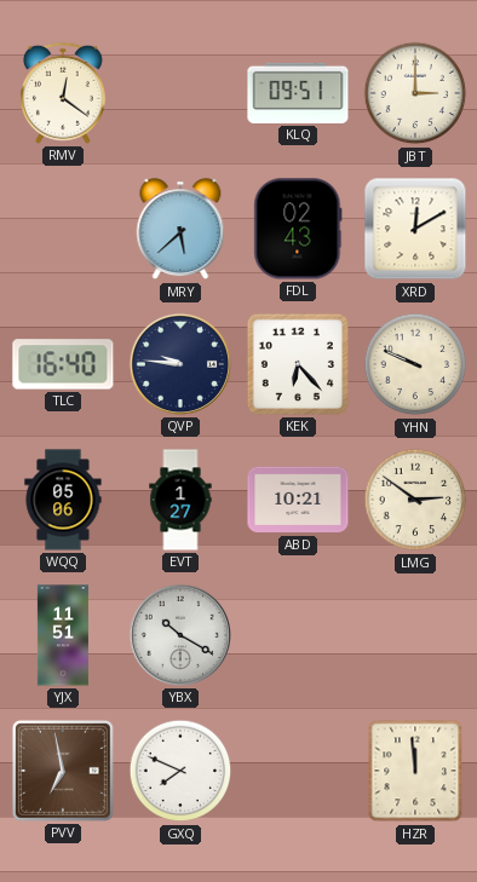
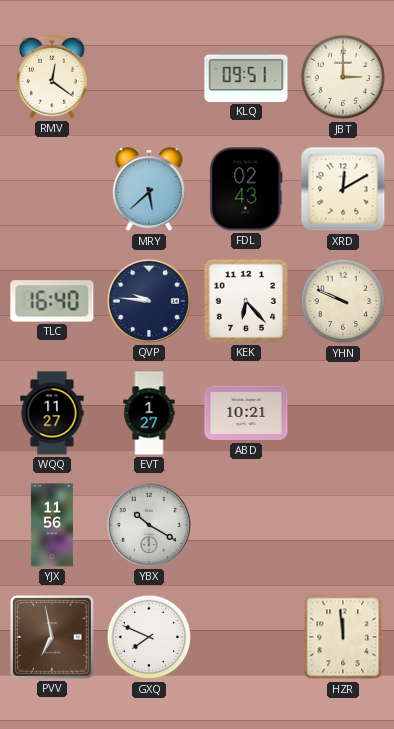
WQQ: 05:06 -> 11:27 (52, 413)
LMG: 2:51 -> none (415, 500)
YJX: 11:51 -> 11:56 (52, 525)
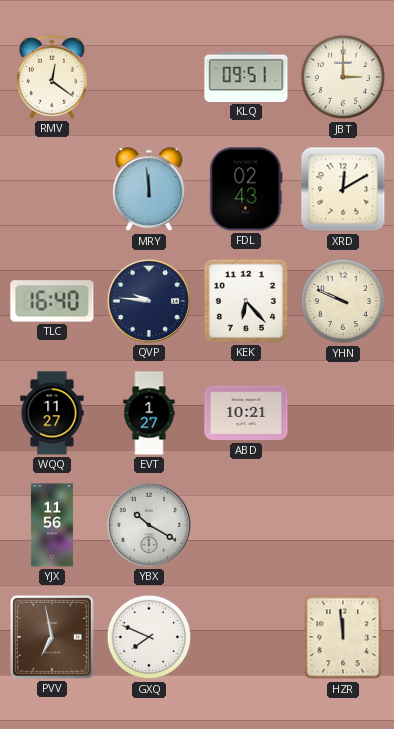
MRY: 5:38 -> 11:59 (149, 190)
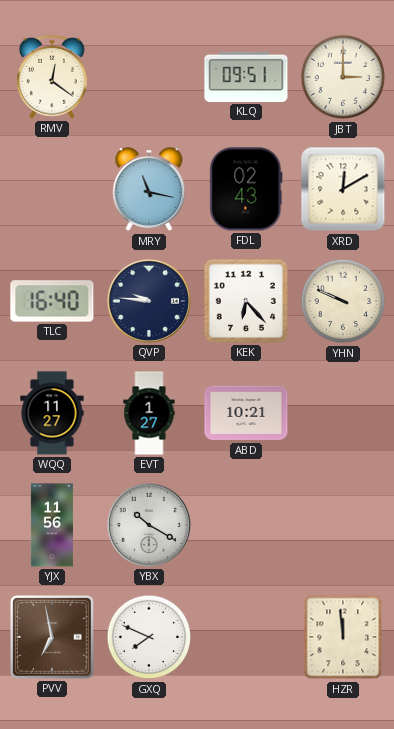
MRY: 11:59 -> 11:17 (149, 190)
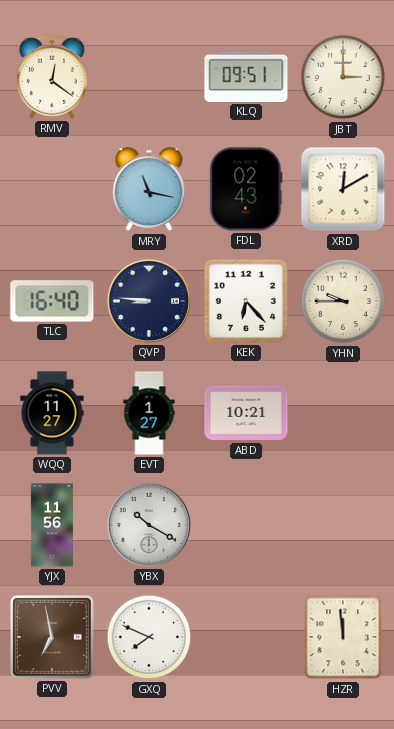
QVP: 9:46 -> 8:46 (149, 301)
YHN: 9:49 -> 9:45 (343, 301)
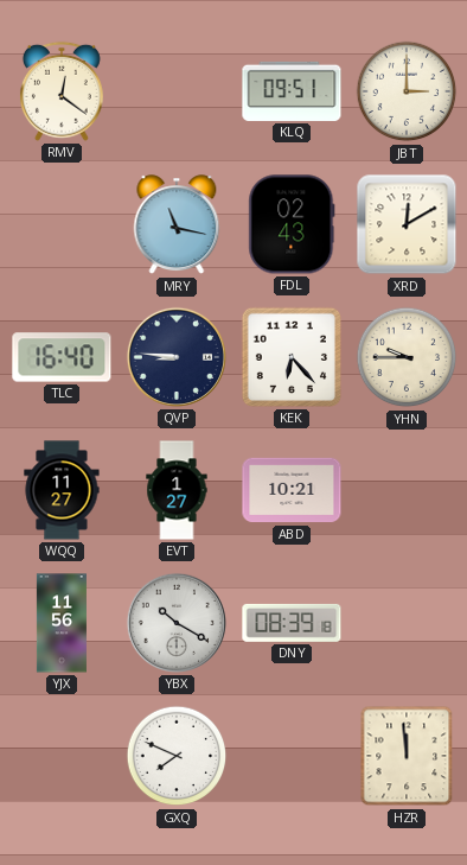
DNY: none -> 08:39 (292, 623)
PVV: 6:58 -> none (52, 637)
